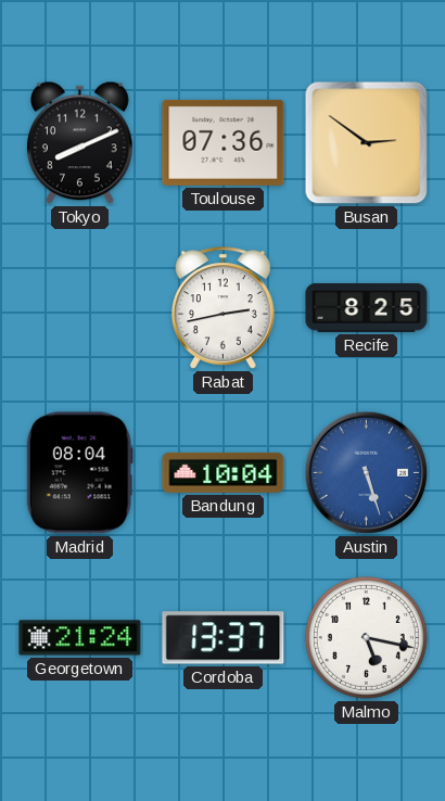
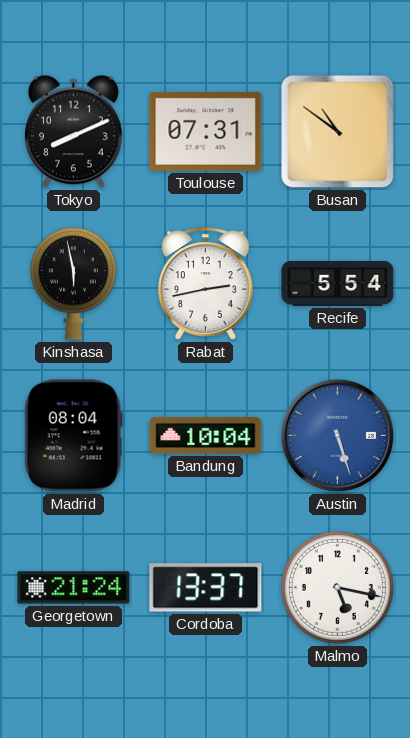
Toulouse: 07:36 -> 07:31 (206, 131)
Busan: 2:51 -> 10:51 (338, 132)
Kinshasa: none -> 5:58 (73, 283)
Recife: 8:25 -> 5:54 (338, 283)
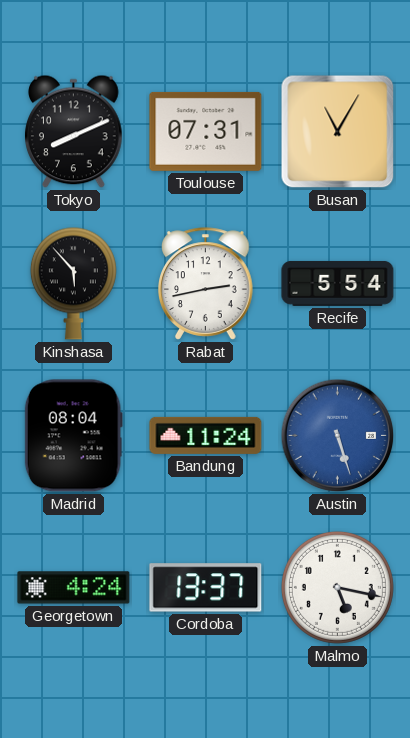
Busan: 10:51 -> 11:05 (338, 132)
Kinshasa: 5:58 -> 5:53 (73, 283)
Bandung: 10:04 -> 11:24 (206, 435)
Georgetown: 21:24 -> 4:24 (74, 588)
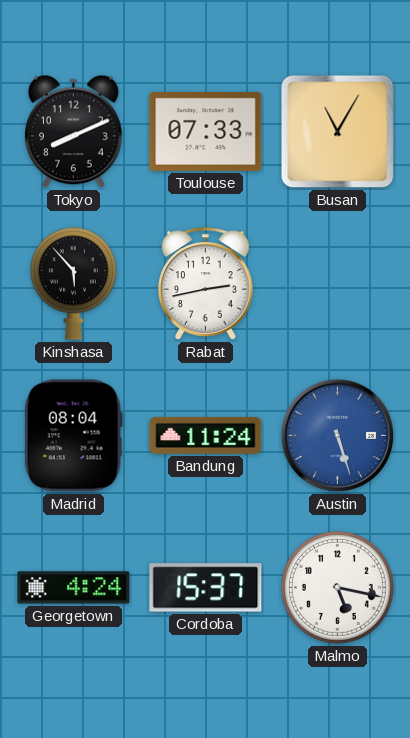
Toulouse: 07:31 -> 07:33 (206, 131)
Recife: 5:54 -> none (338, 283)
Cordoba: 13:37 -> 15:37 (206, 588)
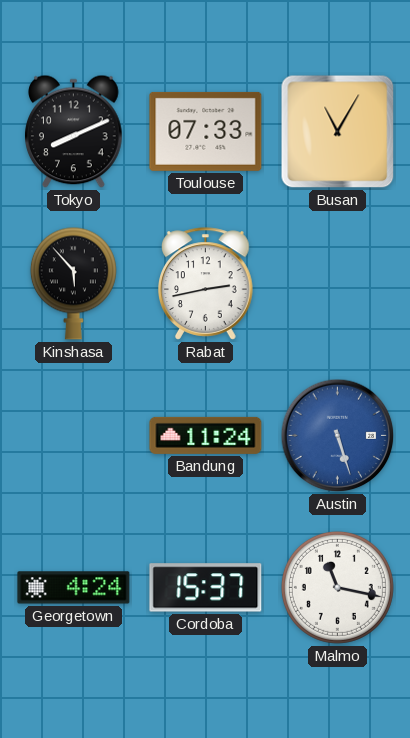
Madrid: 08:04 -> none (73, 436)
Malmo: 5:17 -> 11:17 (337, 587)
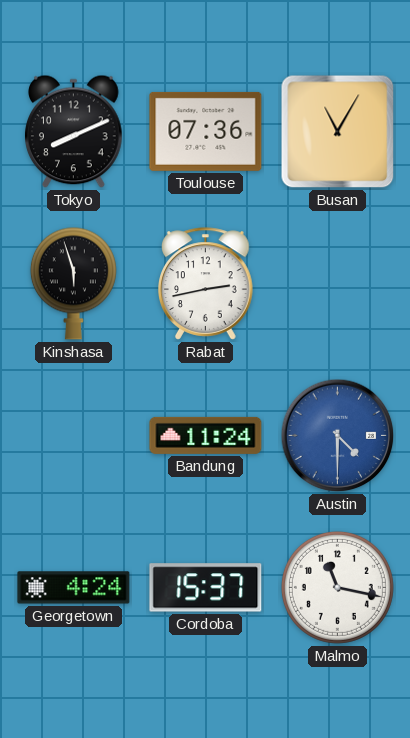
Toulouse: 07:33 -> 07:36 (206, 131)
Kinshasa: 5:53 -> 5:57 (73, 283)
Austin: 5:27 -> 4:30 (338, 436)
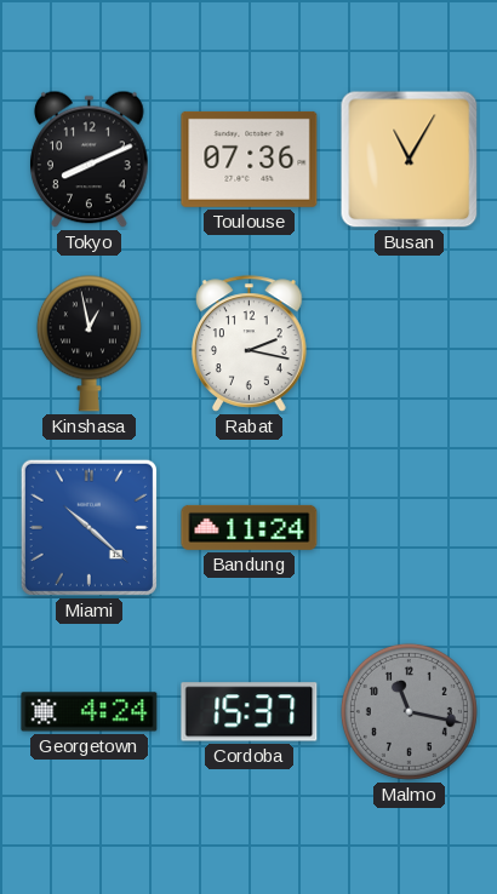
Kinshasa: 5:57 -> 12:58 (88, 343)
Rabat: 2:43 -> 2:17 (250, 344)
Miami: none -> 10:22 (88, 527)
Austin: 4:30 -> none (338, 436)
Malmo dial: white -> grey (409, 711)
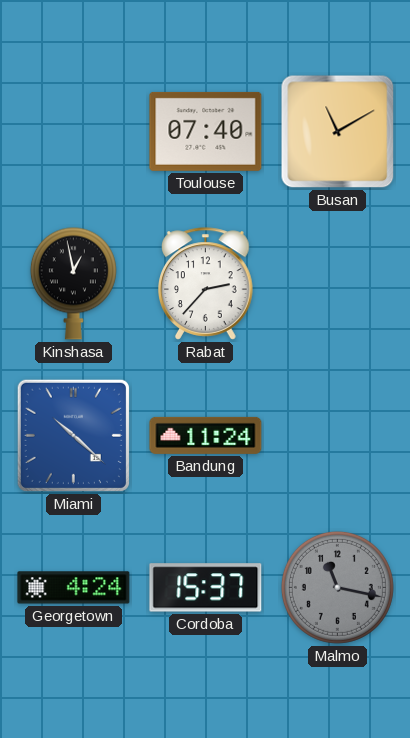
Tokyo: 8:11 -> none (90, 160)
Toulouse: 07:36 -> 07:40 (206, 131)
Busan: 11:05 -> 11:10 (338, 132)
Rabat: 2:17 -> 2:37 (206, 284)
